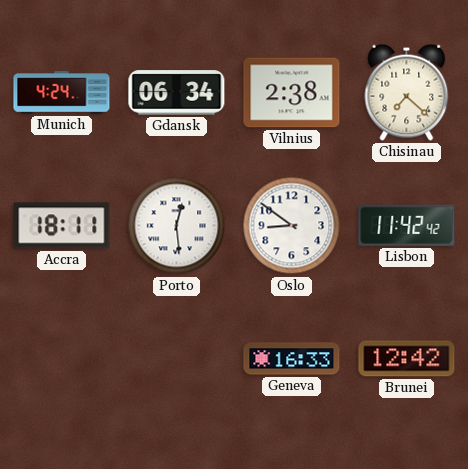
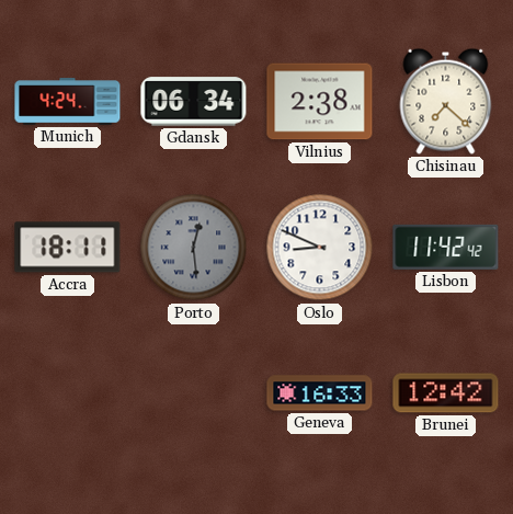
Porto dial: white -> grey (194, 248)
Oslo: 8:51 -> 8:49 (320, 248)
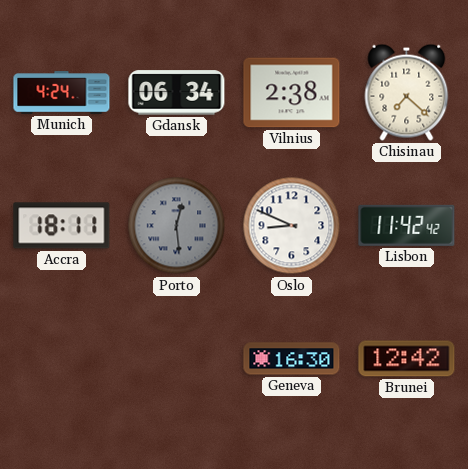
Geneva: 16:33 -> 16:30 (292, 359)
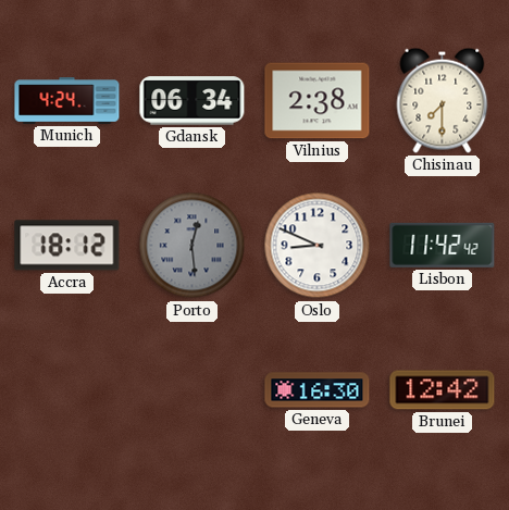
Chisinau: 7:22 -> 7:30 (443, 100)
Accra: 18:11 -> 18:12 (67, 246)
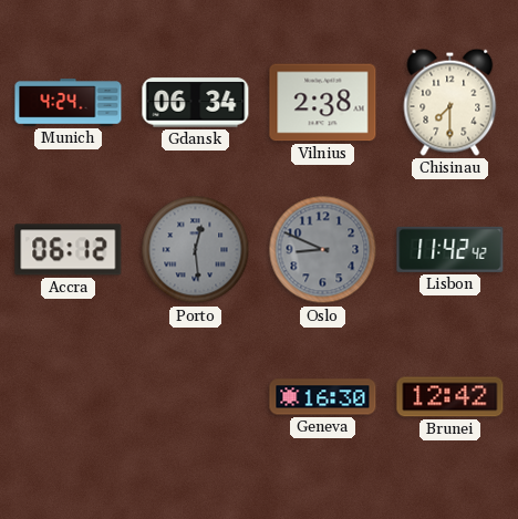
Accra: 18:12 -> 06:12 (69, 250)
Oslo dial: white -> grey (323, 250)
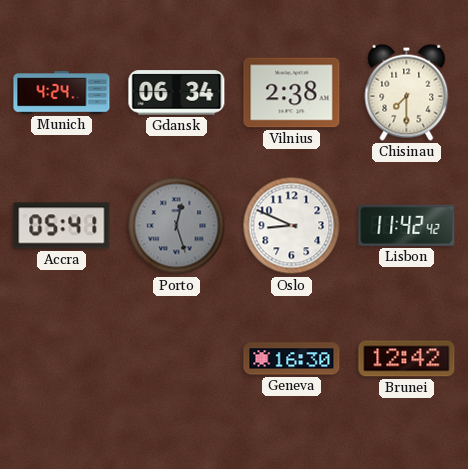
Accra: 06:12 -> 05:41 (62, 226)
Porto: 12:29 -> 12:27 (177, 226)
Oslo dial: grey -> white (292, 226)
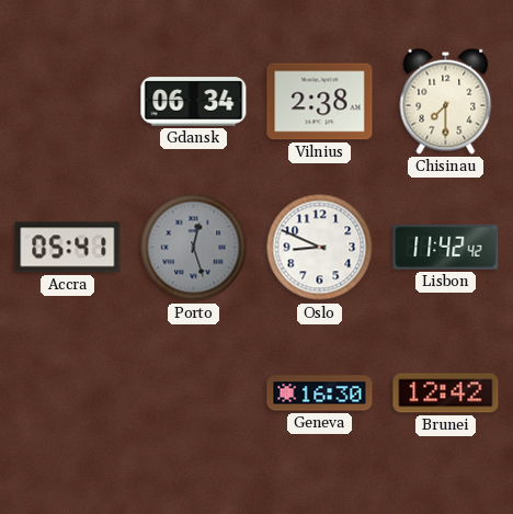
Munich: 4:24 -> none (62, 93)
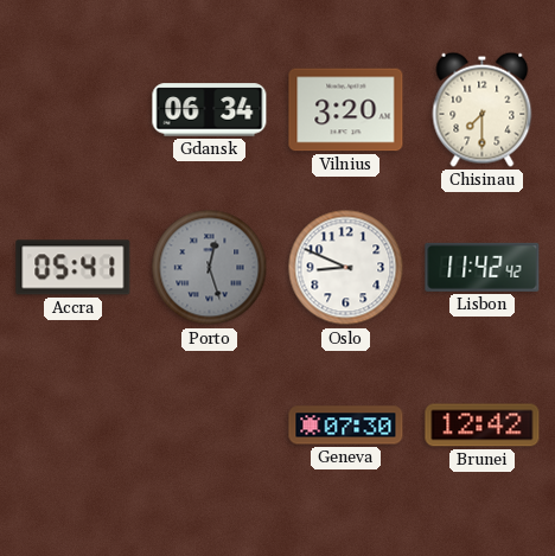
Vilnius: 2:38 -> 3:20 (346, 110)
Geneva: 16:30 -> 07:30 (346, 426)
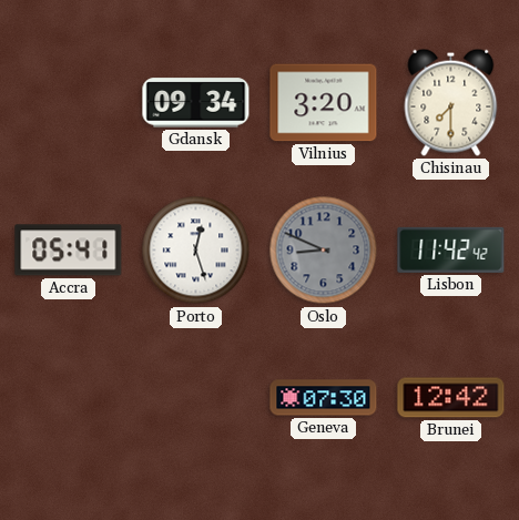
Gdansk: 06:34 -> 09:34 (196, 103)
Porto dial: grey -> white (196, 251)
Oslo dial: white -> grey (324, 251)
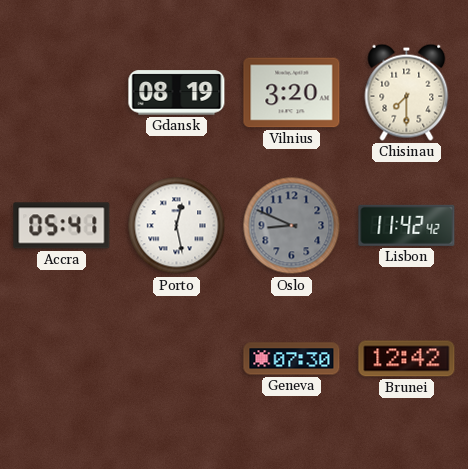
Gdansk: 09:34 -> 08:19 (177, 93)
Porto: 12:27 -> 12:28 (177, 226)
